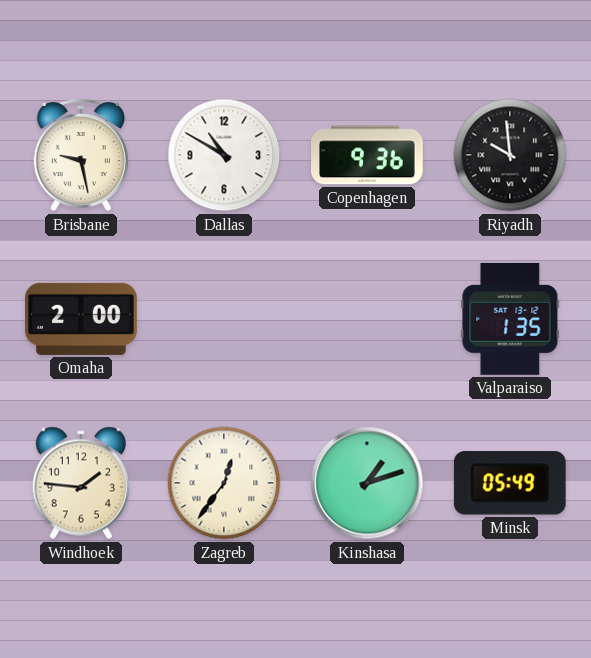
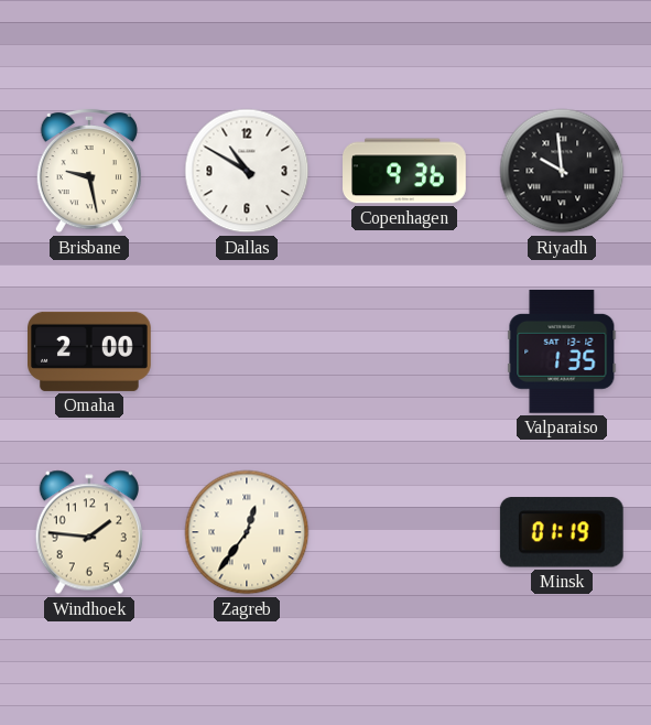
Kinshasa: 1:12 -> none (367, 483)
Minsk: 05:49 -> 01:19 (562, 532)
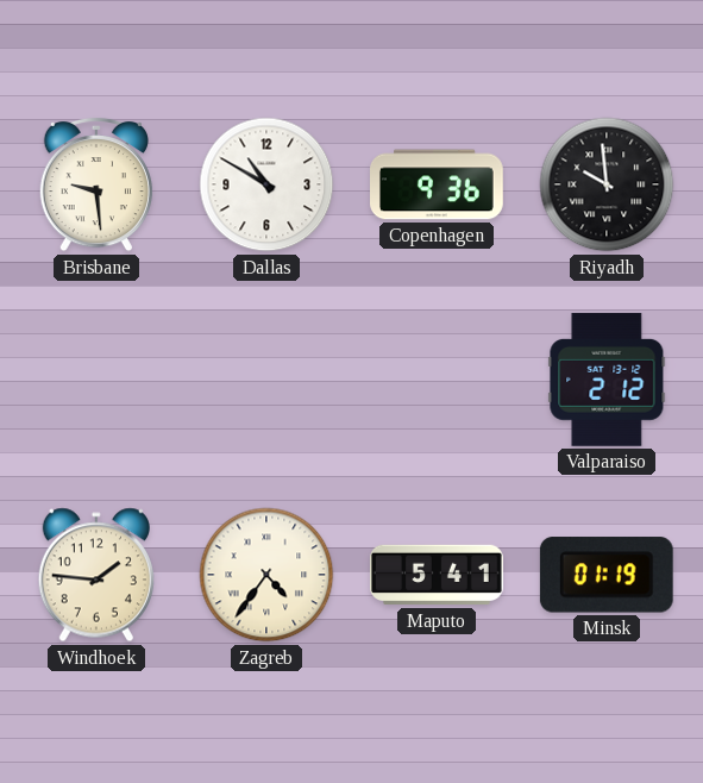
Brisbane: 9:28 -> 9:29 (96, 184)
Omaha: 2:00 -> none (90, 351)
Valparaiso: 1:35 -> 2:12 (607, 380)
Zagreb: 12:36 -> 4:36 (266, 575)
Maputo: none -> 5:41 (437, 575)
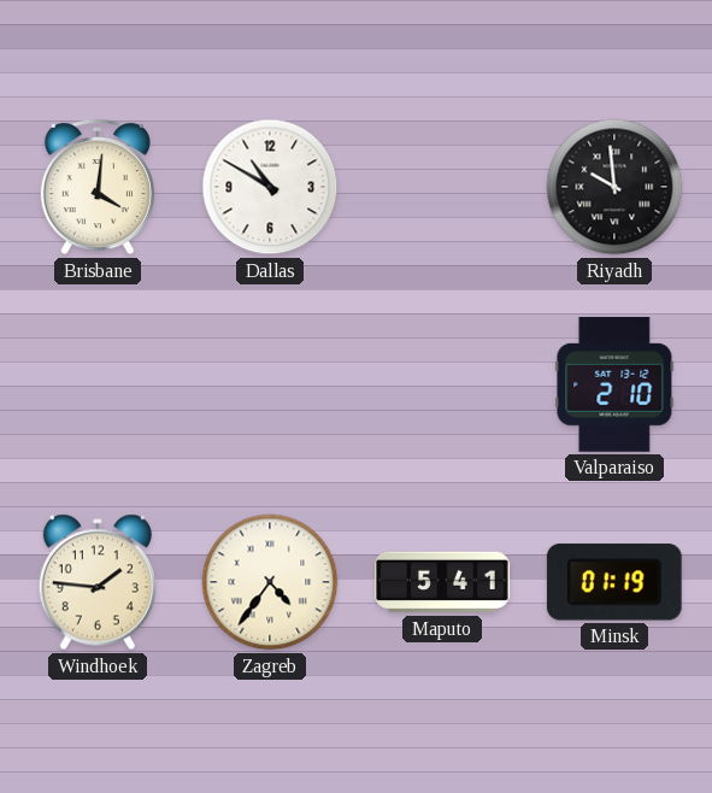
Brisbane: 9:29 -> 4:01 (98, 187)
Copenhagen: 9:36 -> none (437, 184)
Valparaiso: 2:12 -> 2:10 (614, 384)
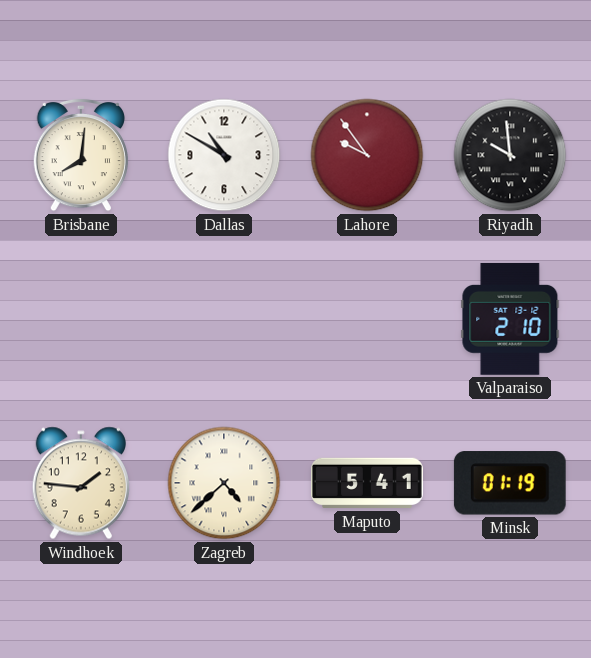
Brisbane: 4:01 -> 8:01 (81, 155)
Lahore: none -> 9:54 (367, 155)
Zagreb: 4:36 -> 4:38 (224, 483)
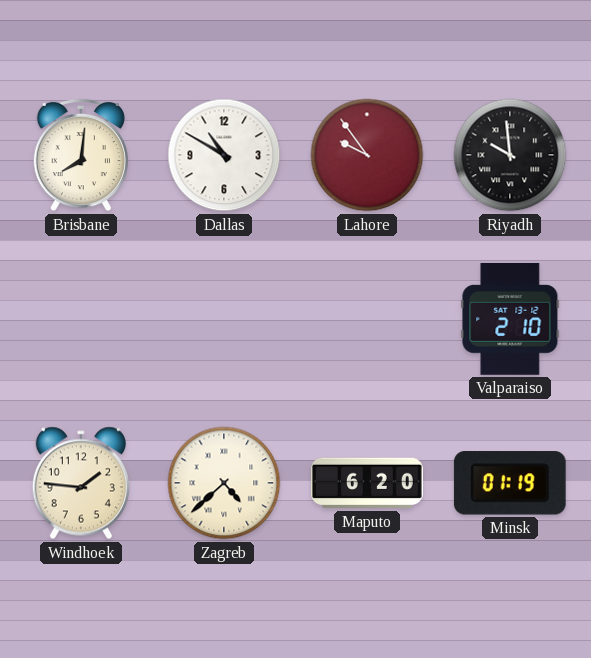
Maputo: 5:41 -> 6:20 (367, 483)
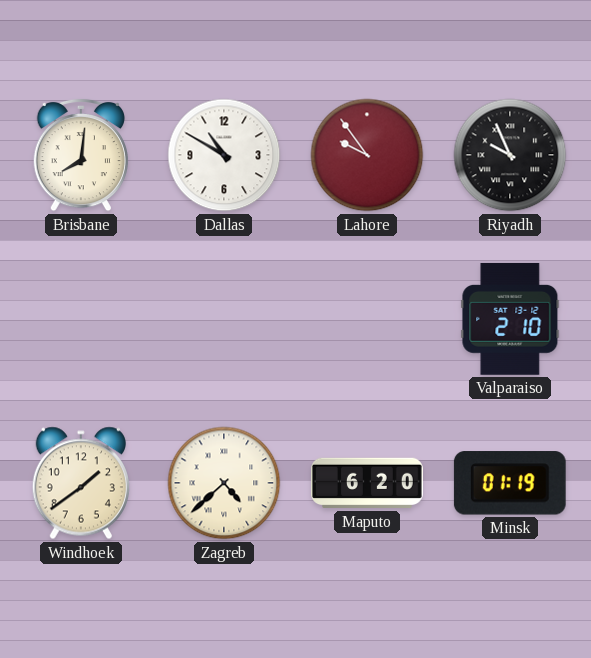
Riyadh: 9:59 -> 9:56 (510, 155)
Windhoek: 1:46 -> 1:39 (81, 483)
